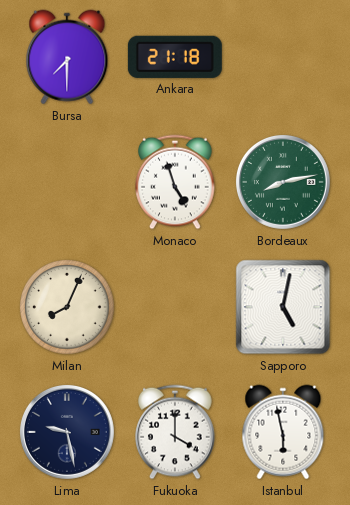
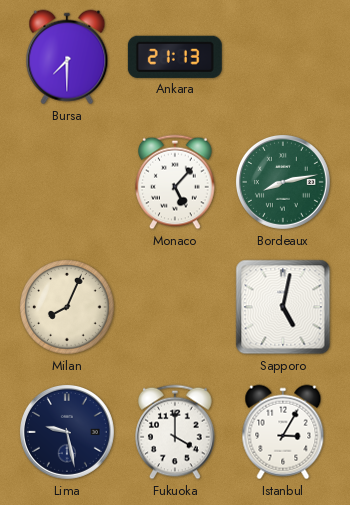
Ankara: 21:18 -> 21:13 (175, 57)
Monaco: 4:57 -> 5:07 (175, 182)
Istanbul: 5:58 -> 3:05 (283, 432)
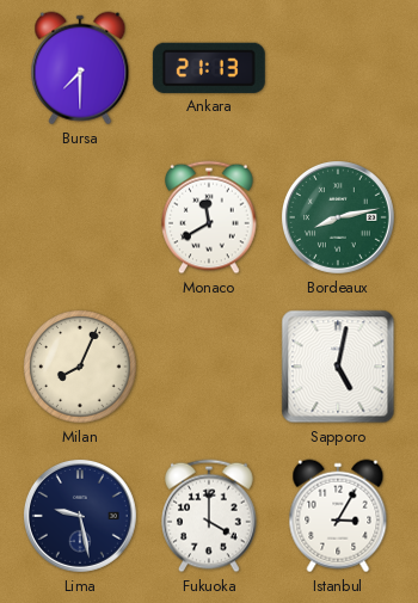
Monaco: 5:07 -> 11:40 (209, 217)
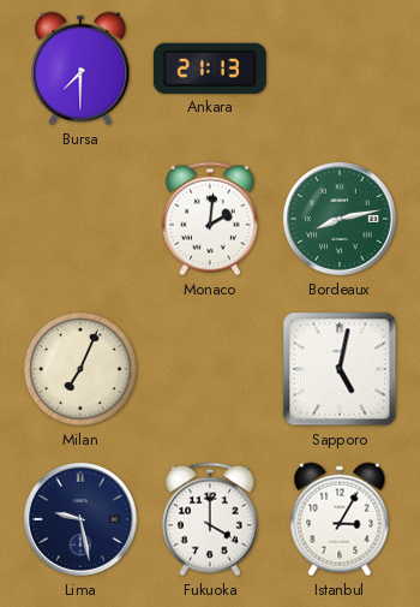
Monaco: 11:40 -> 2:01 (210, 219)
Milan: 8:04 -> 7:04 (80, 369)
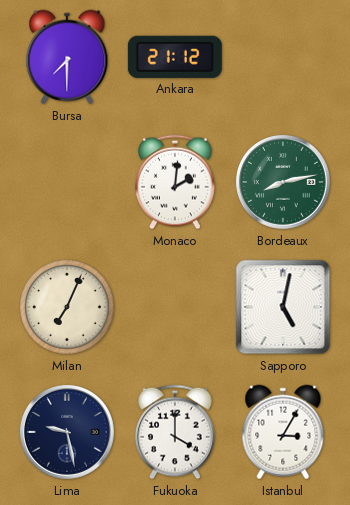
Ankara: 21:13 -> 21:12 (175, 57)
